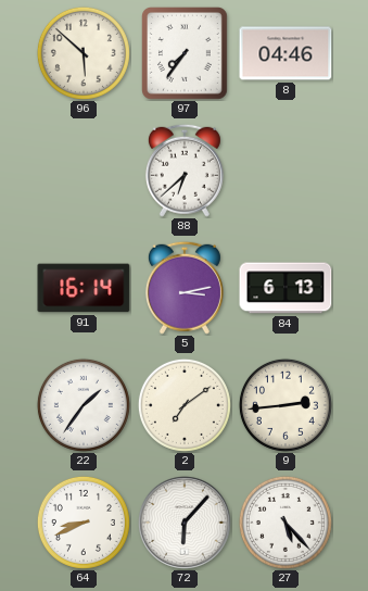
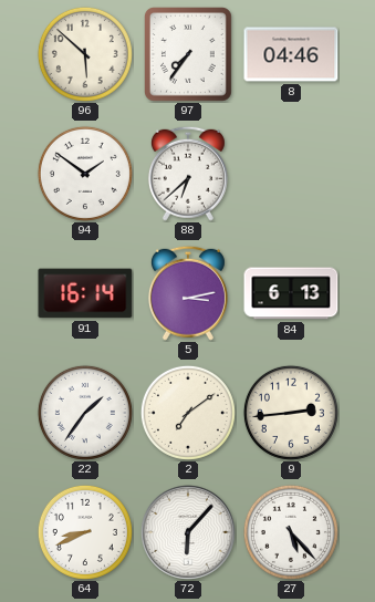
94: none -> 1:51 (85, 174)
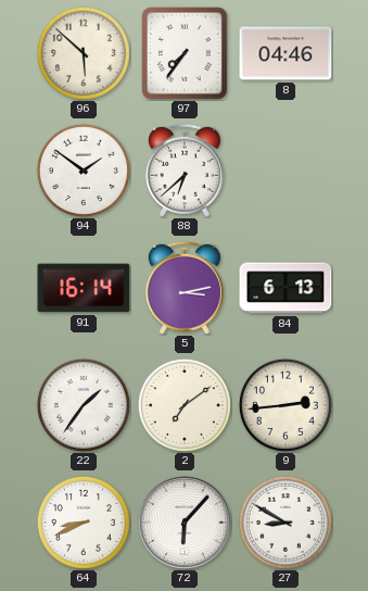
27: 5:23 -> 8:50 (285, 523)
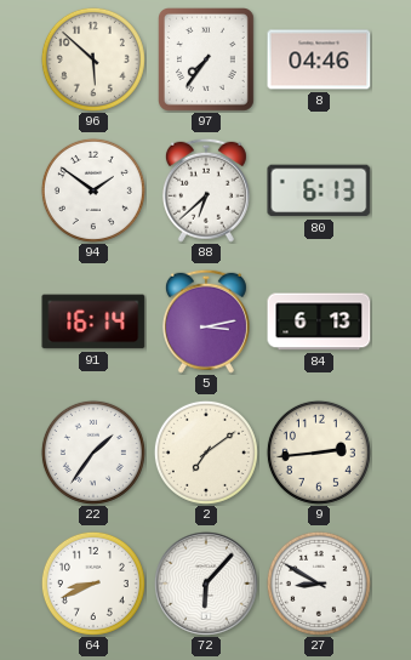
80: none -> 6:13 (319, 190)
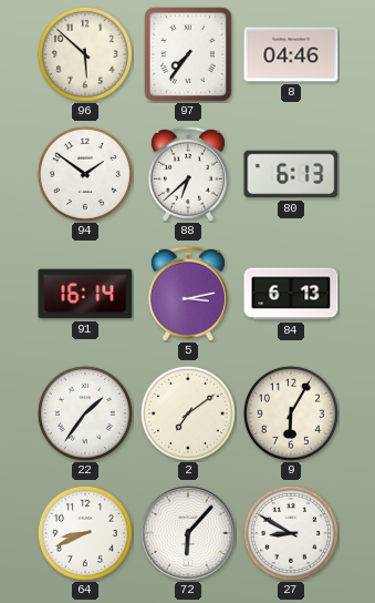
9: 2:44 -> 6:05 (291, 413)
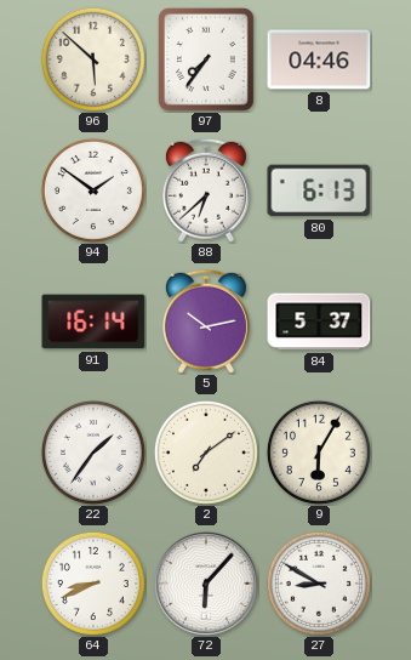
5: 3:13 -> 10:13 (206, 322)
84: 6:13 -> 5:37 (319, 322)
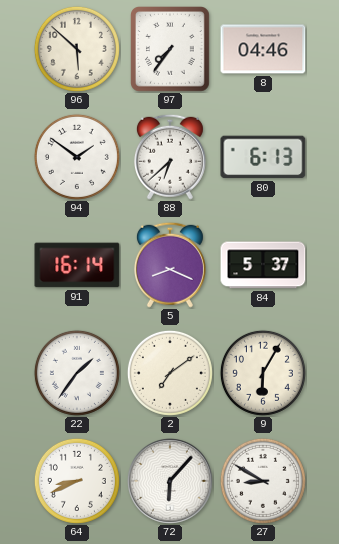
5: 10:13 -> 8:19 (170, 265)
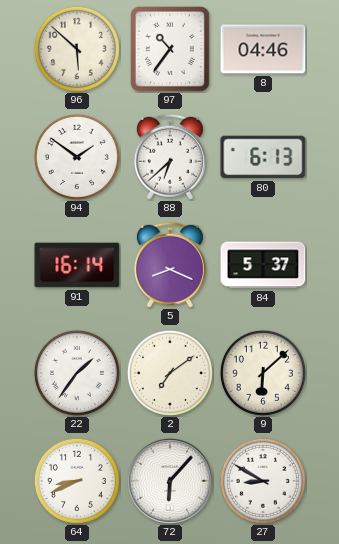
97: 7:36 -> 10:36 (171, 50)
9: 6:05 -> 6:08 (263, 373)
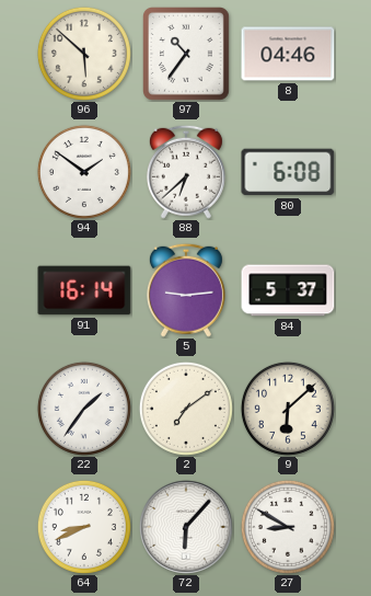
80: 6:13 -> 6:08 (288, 172)
5: 8:19 -> 9:14 (186, 290)
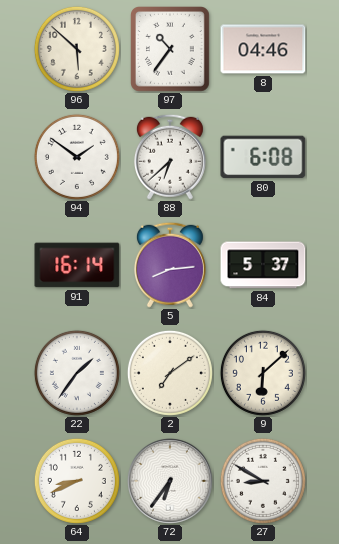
5: 9:14 -> 8:14 (170, 265)
72: 6:07 -> 6:36 (170, 481)
